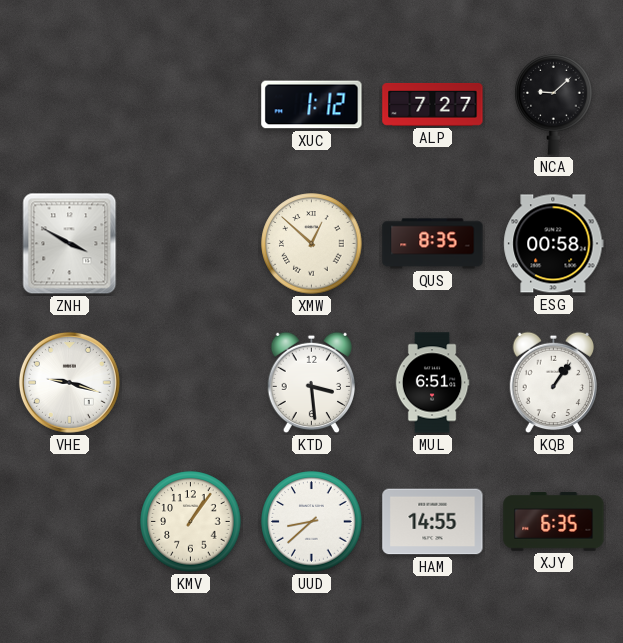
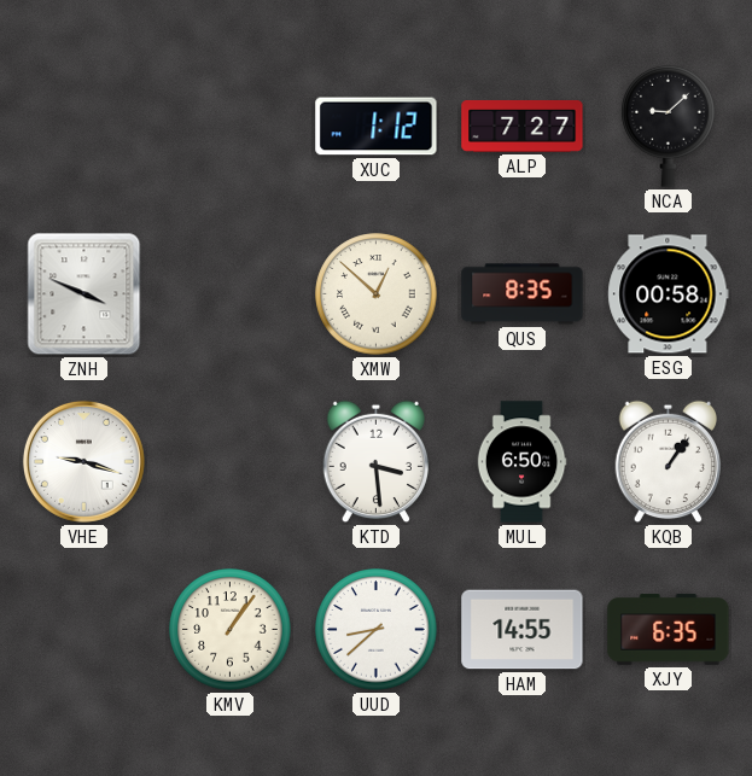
ZNH: 3:50 -> 3:49 (84, 294)
MUL: 6:51 -> 6:50 (521, 462)
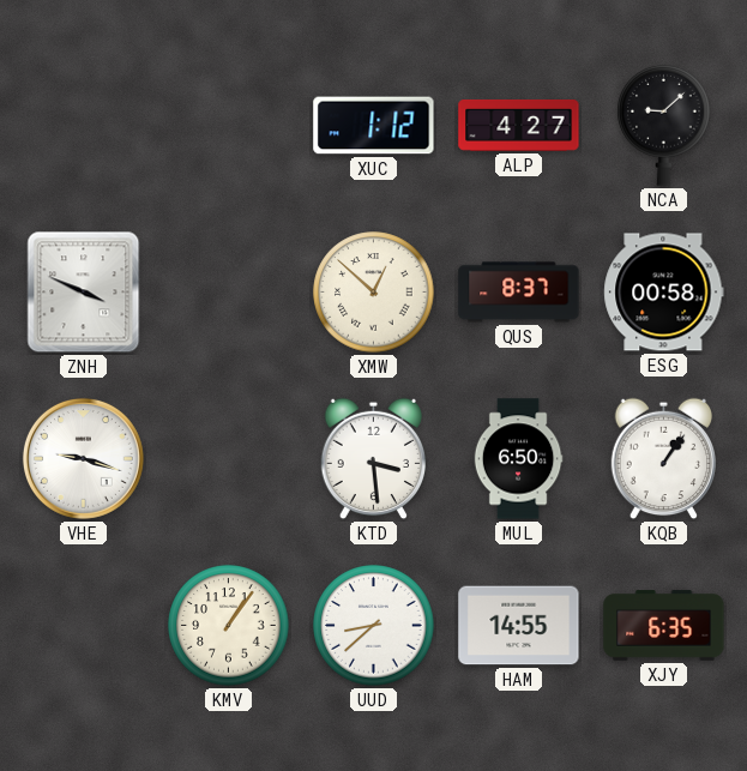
ALP: 7:27 -> 4:27 (519, 125)
QUS: 8:35 -> 8:37 (519, 293)
